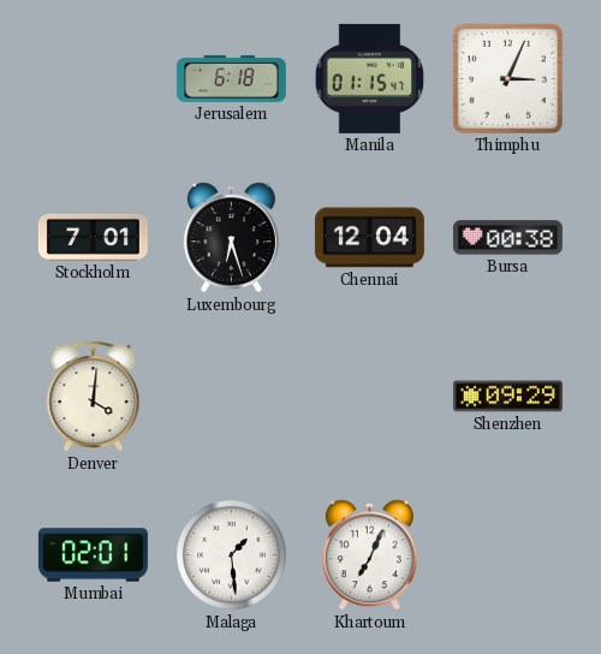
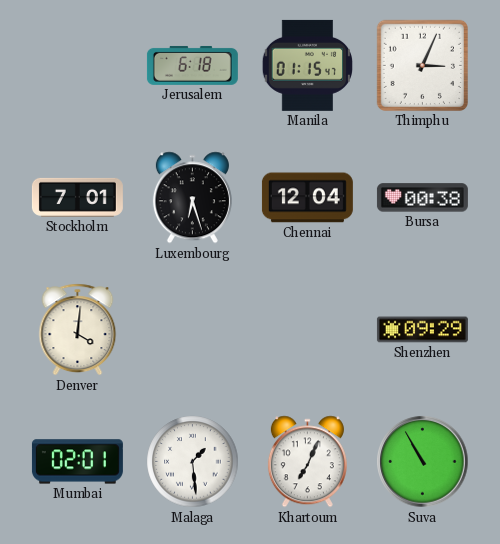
Suva: none -> 10:55 (423, 462)
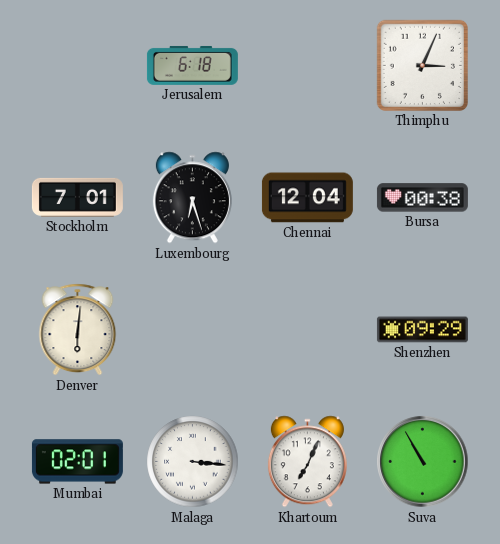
Manila: 01:15 -> none (307, 65)
Denver: 4:01 -> 6:01 (78, 330)
Malaga: 1:29 -> 3:16 (193, 462)
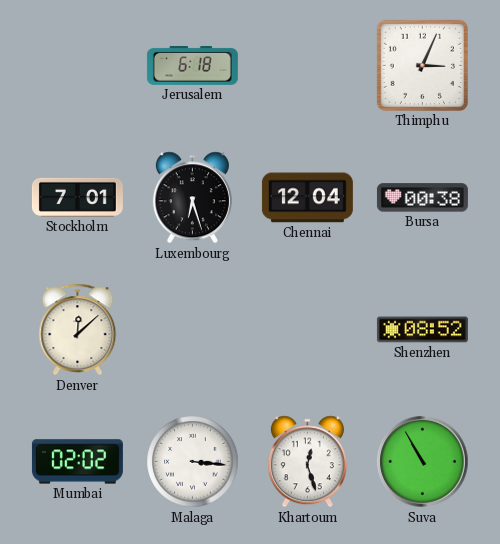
Denver: 6:01 -> 12:08 (78, 330)
Shenzhen: 09:29 -> 08:52 (422, 330)
Mumbai: 02:01 -> 02:02 (77, 462)
Khartoum: 7:04 -> 12:27 (307, 462)
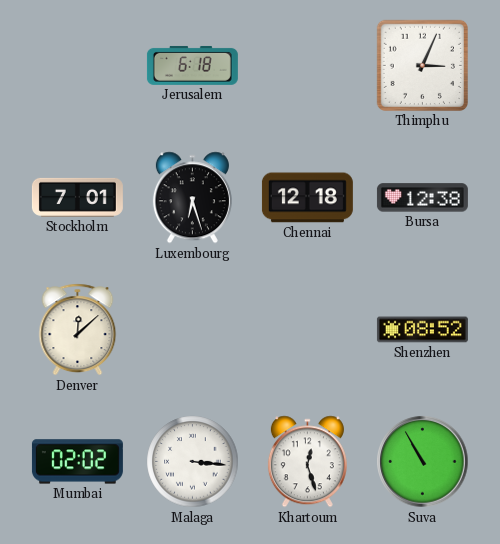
Chennai: 12:04 -> 12:18 (307, 198)
Bursa: 00:38 -> 12:38 (422, 198)
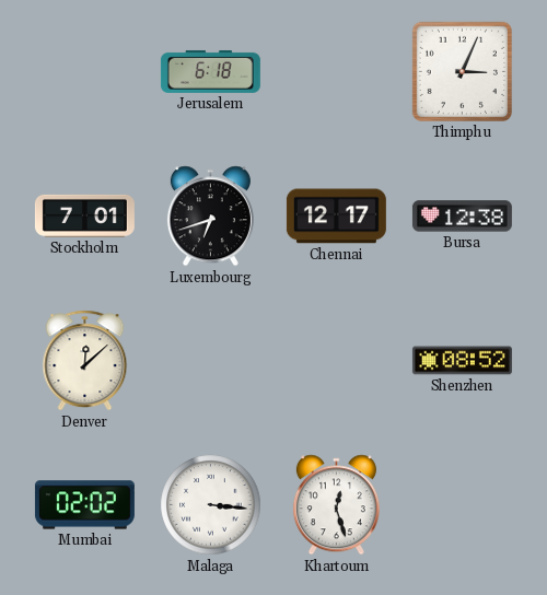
Luxembourg: 6:27 -> 6:42 (210, 217)
Chennai: 12:18 -> 12:17 (336, 217)
Suva: 10:55 -> none (423, 462)
